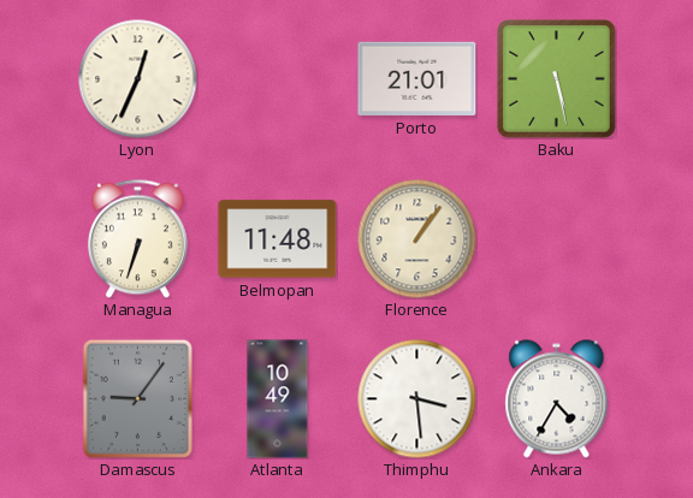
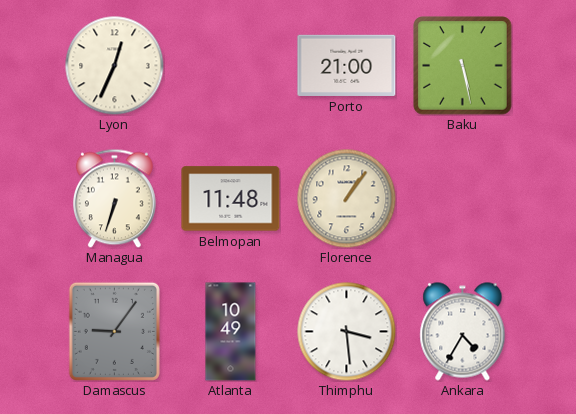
Porto: 21:01 -> 21:00 (347, 65)
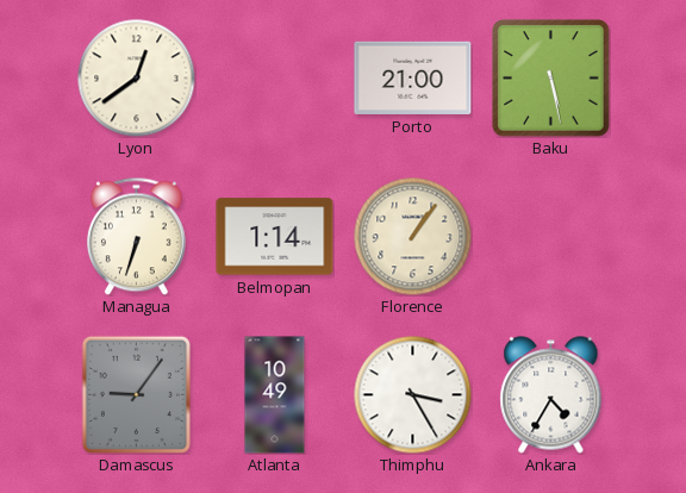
Lyon: 12:34 -> 12:39 (137, 79)
Belmopan: 11:48 -> 1:14 (275, 237)
Thimphu: 3:29 -> 3:25 (413, 395)
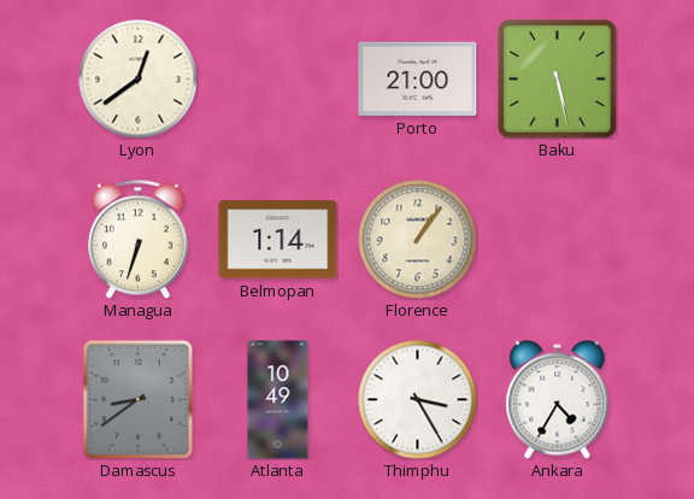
Damascus: 9:06 -> 8:39 (137, 399)
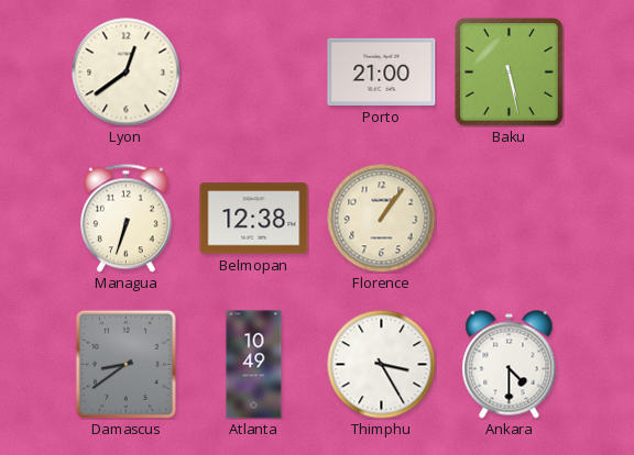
Belmopan: 1:14 -> 12:38 (254, 219)
Ankara: 4:35 -> 4:30 (510, 365)
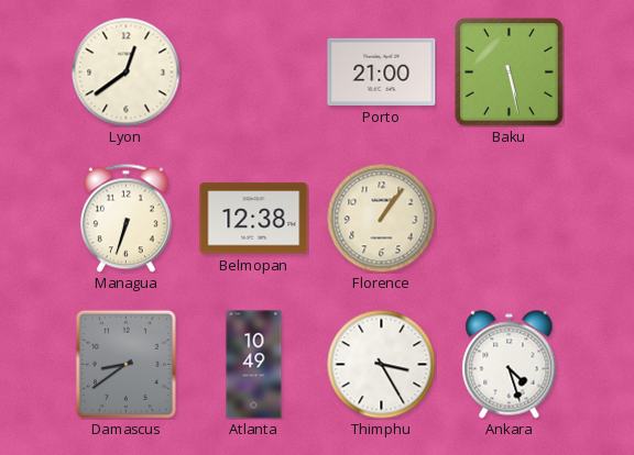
Ankara: 4:30 -> 4:27 (510, 365)
